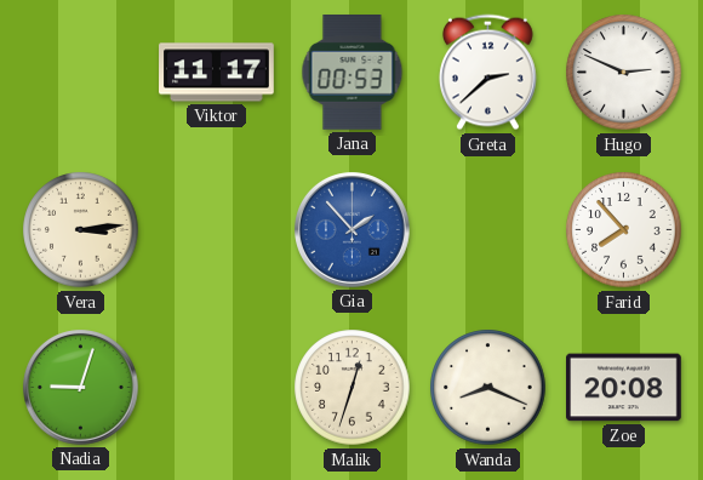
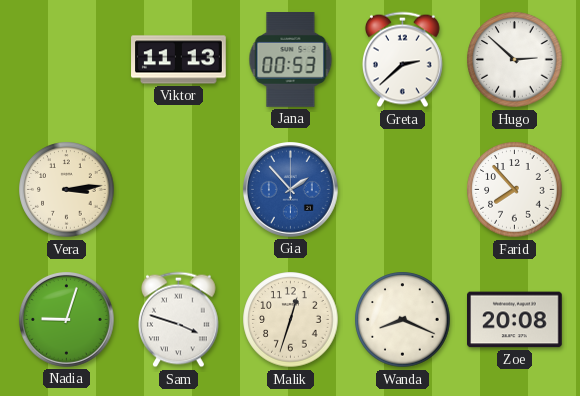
Viktor: 11:17 -> 11:13 (179, 60)
Hugo: 2:49 -> 2:52 (515, 60)
Sam: none -> 3:48 (179, 320)
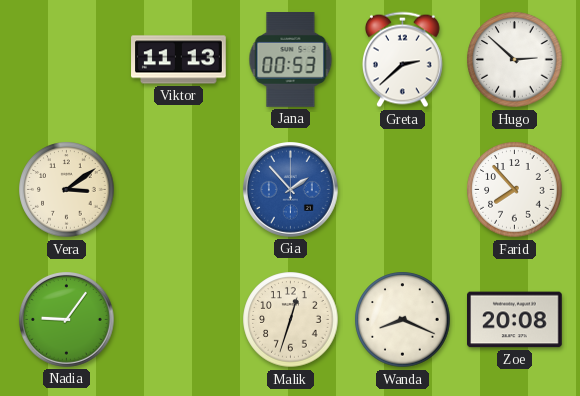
Vera: 3:14 -> 3:09 (67, 190)
Nadia: 9:03 -> 9:06 (67, 320)
Sam: 3:48 -> none (179, 320)
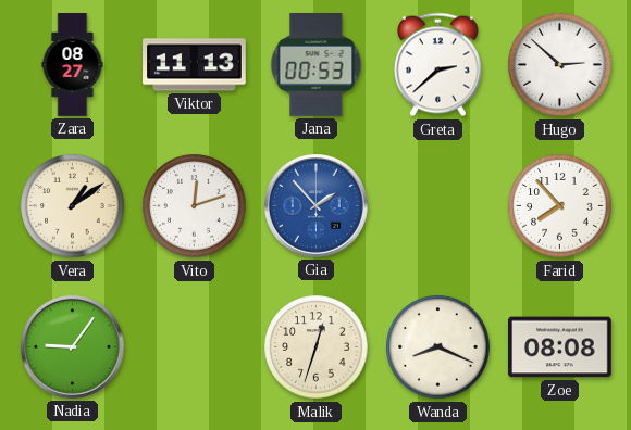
Zara: none -> 08:27 (73, 65)
Vera: 3:09 -> 1:09 (73, 206)
Vito: none -> 12:12 (195, 206)
Zoe: 20:08 -> 08:08 (560, 347)
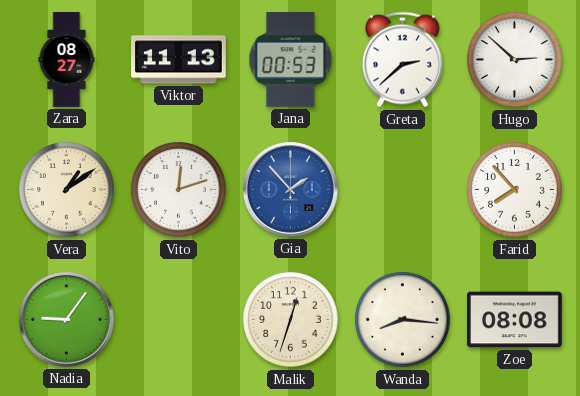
Wanda: 8:19 -> 8:16 (403, 320)
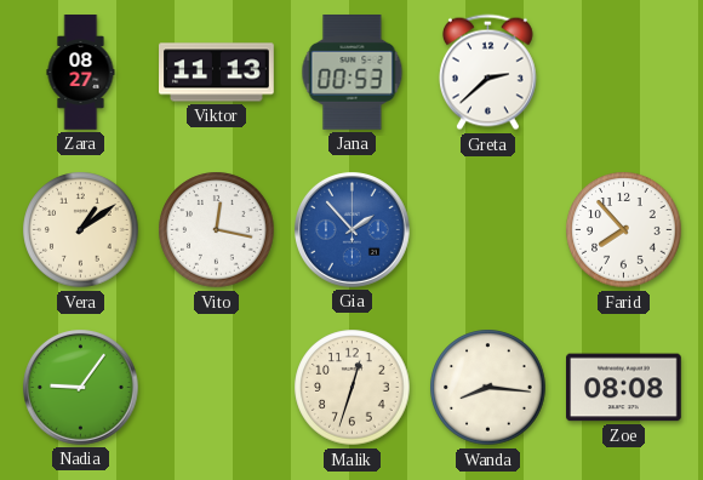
Hugo: 2:52 -> none (515, 60)
Vito: 12:12 -> 12:17 (217, 230)
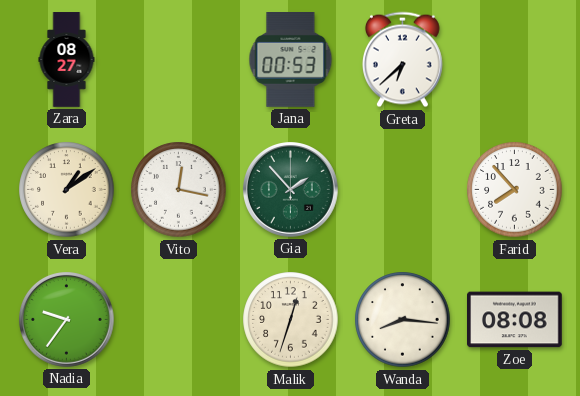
Viktor: 11:13 -> none (217, 73)
Greta: 2:38 -> 6:38 (403, 60)
Gia dial: blue -> green (291, 190)
Nadia: 9:06 -> 9:36 (67, 320)
